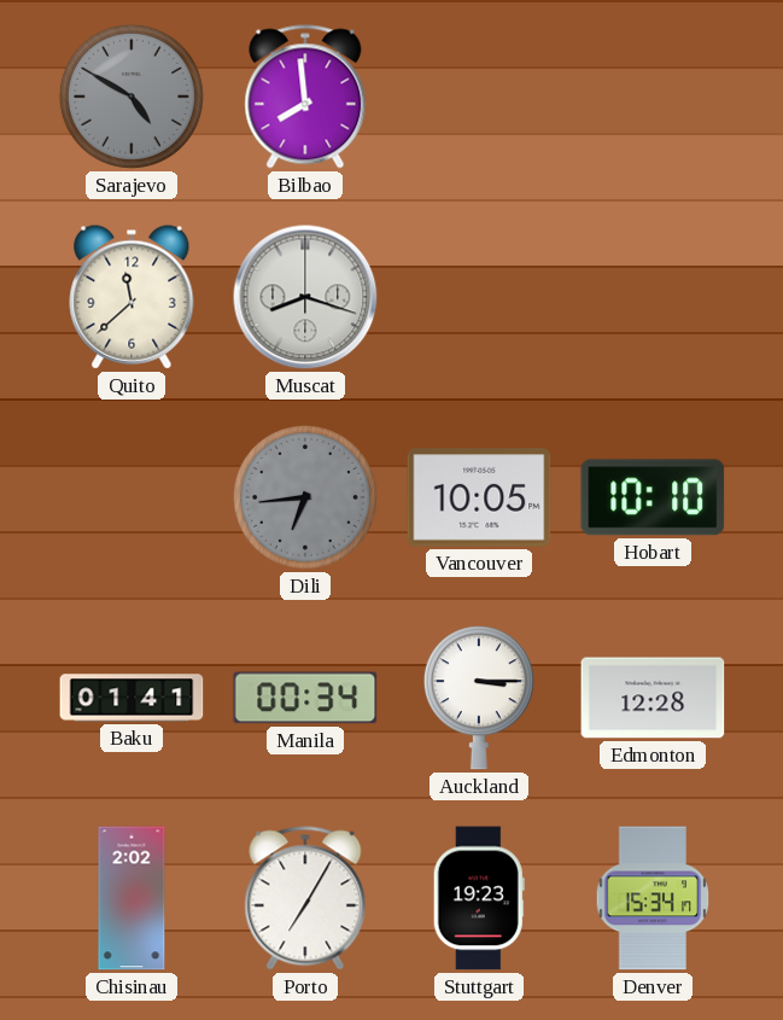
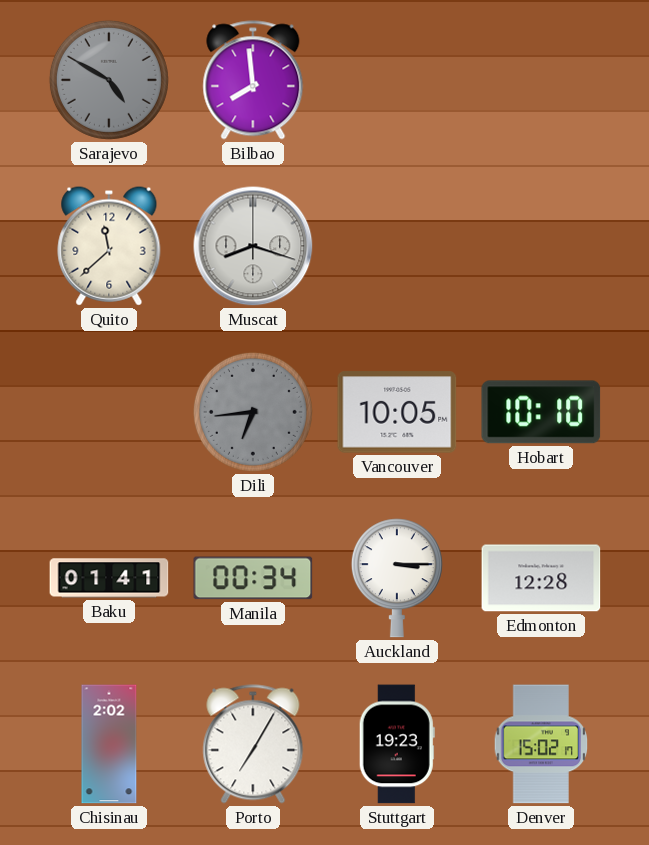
Denver: 15:34 -> 15:02 (541, 744)
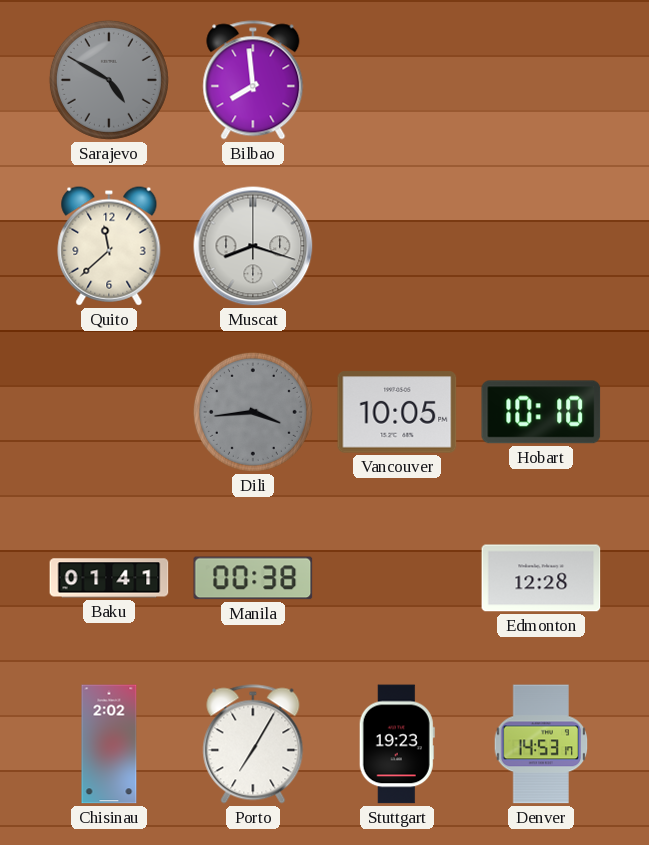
Dili: 6:44 -> 3:44 (253, 412)
Manila: 00:34 -> 00:38 (253, 578)
Auckland: 3:15 -> none (397, 578)
Denver: 15:02 -> 14:53 (541, 744)
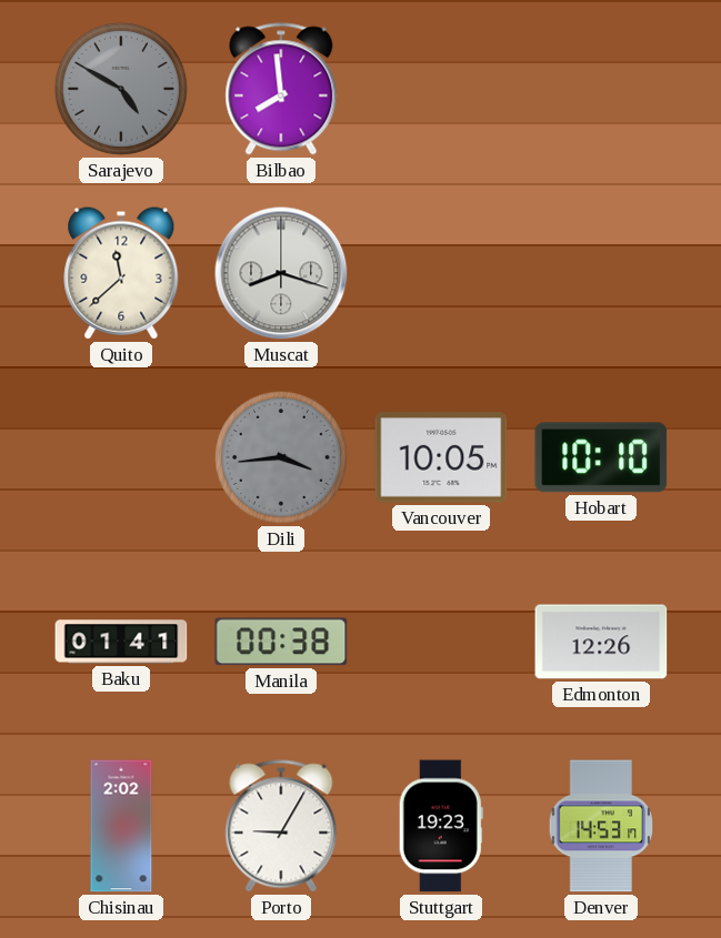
Edmonton: 12:28 -> 12:26 (601, 642)
Porto: 7:05 -> 9:05 (281, 826)
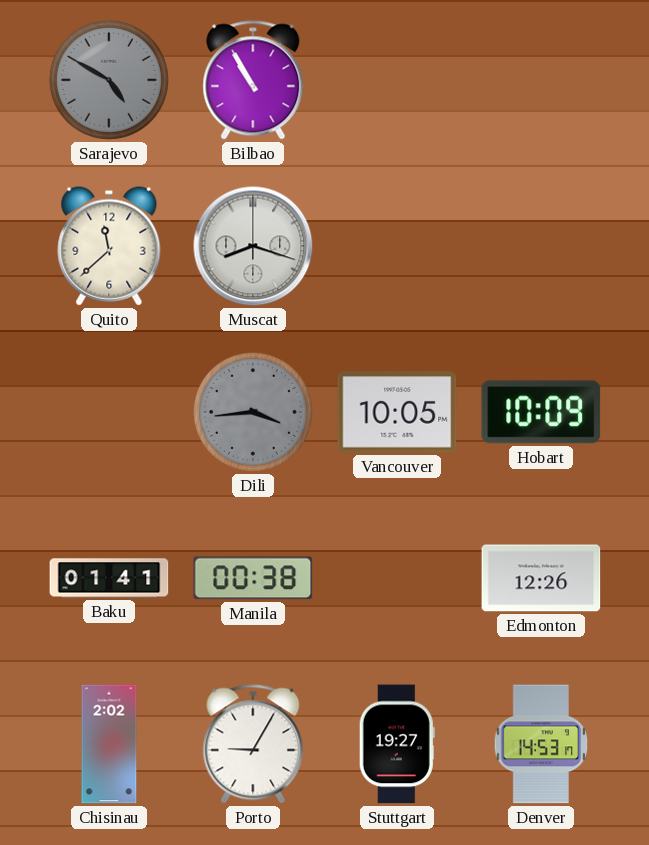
Bilbao: 7:59 -> 10:55 (253, 80)
Hobart: 10:10 -> 10:09 (541, 412)
Stuttgart: 19:23 -> 19:27 (397, 744)
